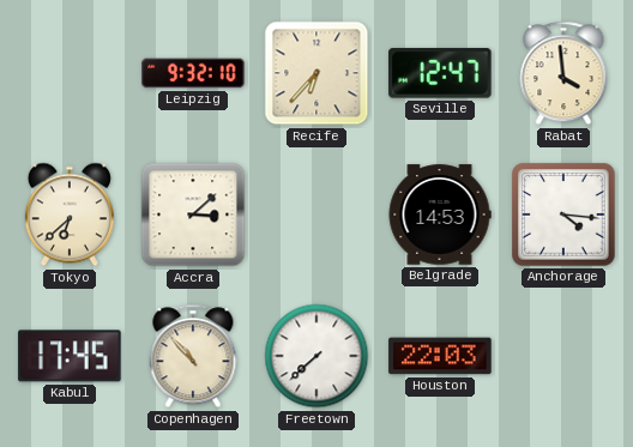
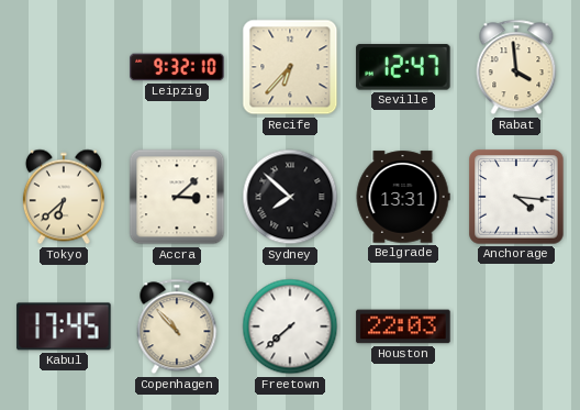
Sydney: none -> 7:52 (290, 197)
Belgrade: 14:53 -> 13:31 (403, 197)
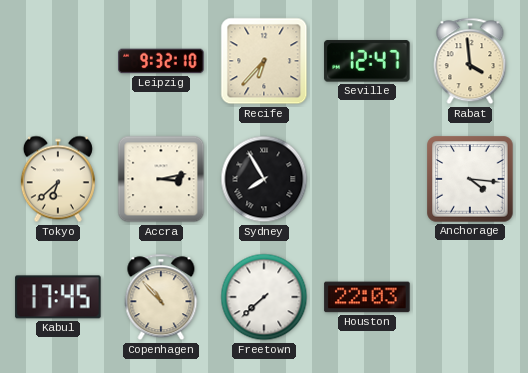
Accra: 3:08 -> 3:13 (161, 179)
Sydney: 7:52 -> 7:55 (264, 179)
Belgrade: 13:31 -> none (403, 197)
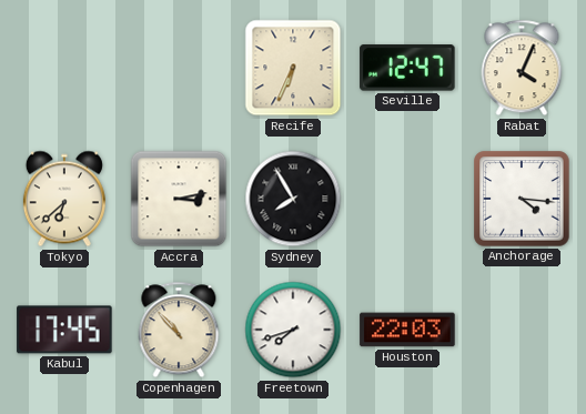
Leipzig: 9:32 -> none (161, 61)
Recife: 6:37 -> 6:34 (293, 68)
Rabat: 3:59 -> 4:04 (522, 68)
Freetown: 7:38 -> 7:42 (293, 330)
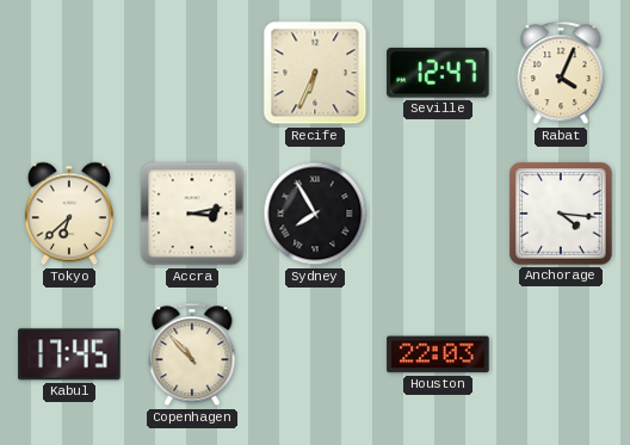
Freetown: 7:42 -> none (293, 330)
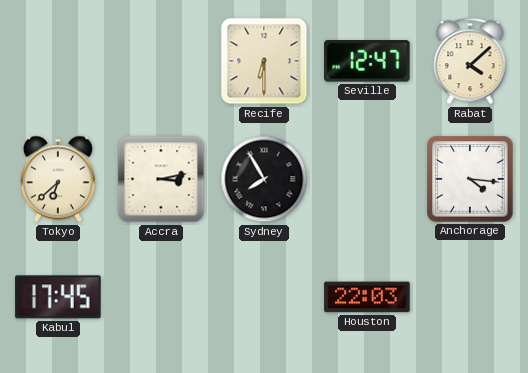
Recife: 6:34 -> 6:30 (264, 61)
Rabat: 4:04 -> 4:08 (470, 61)
Copenhagen: 10:53 -> none (192, 354)
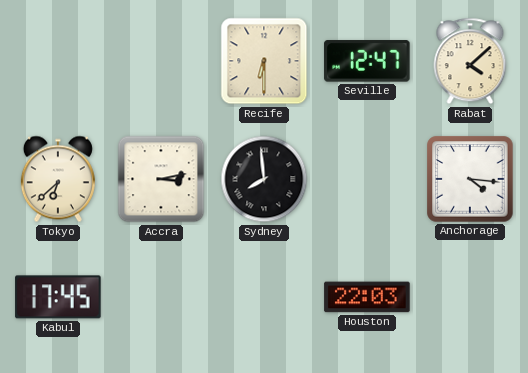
Sydney: 7:55 -> 7:59 (264, 179)
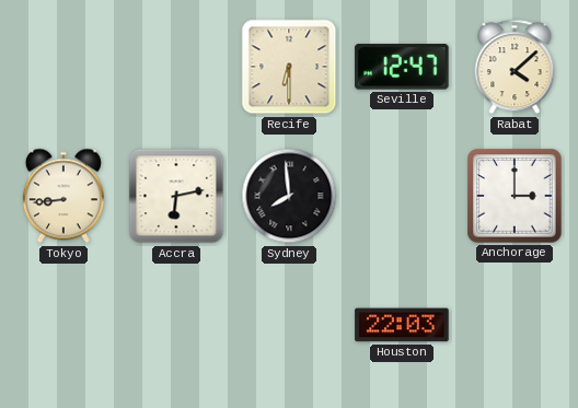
Tokyo: 6:38 -> 8:44 (63, 196)
Accra: 3:13 -> 6:13 (176, 196)
Anchorage: 4:16 -> 3:00 (515, 196)
Kabul: 17:45 -> none (58, 297)
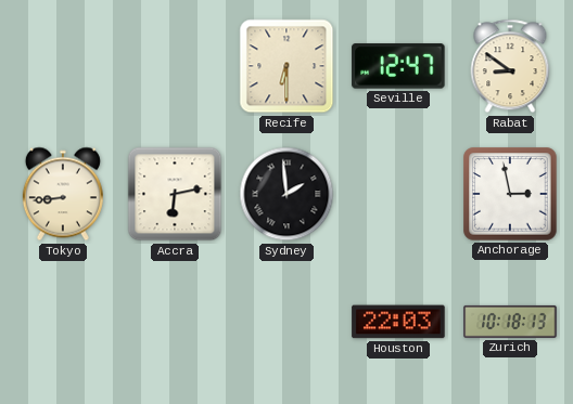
Rabat: 4:08 -> 8:51 (510, 66)
Sydney: 7:59 -> 1:59 (286, 194)
Anchorage: 3:00 -> 2:58 (510, 194)
Zurich: none -> 10:18 (510, 322)
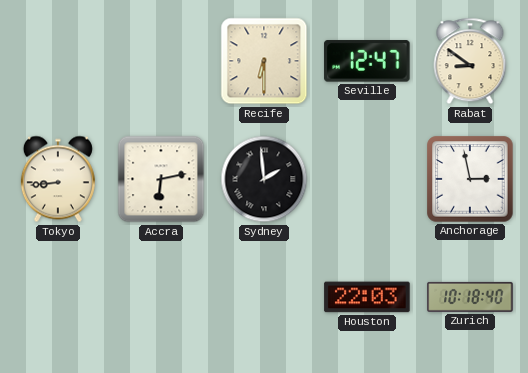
Zurich: 10:18:13 -> 10:18:40 (470, 297)
